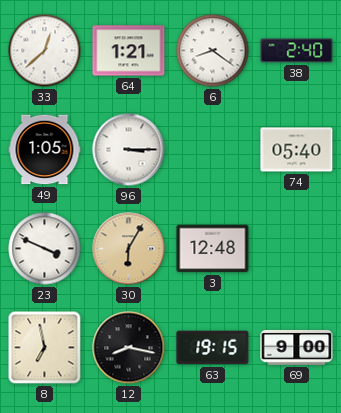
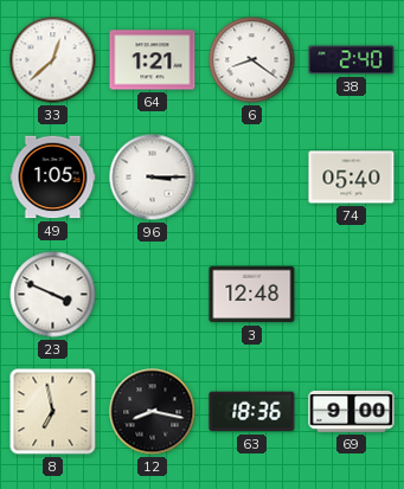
30: 6:05 -> none (129, 249)
63: 19:15 -> 18:36 (252, 412)
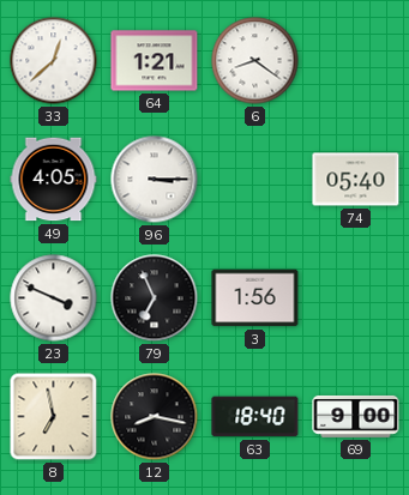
38: 2:40 -> none (352, 60)
49: 1:05 -> 4:05 (54, 180)
79: none -> 6:56 (155, 298)
3: 12:48 -> 1:56 (255, 298)
63: 18:36 -> 18:40 (255, 417)
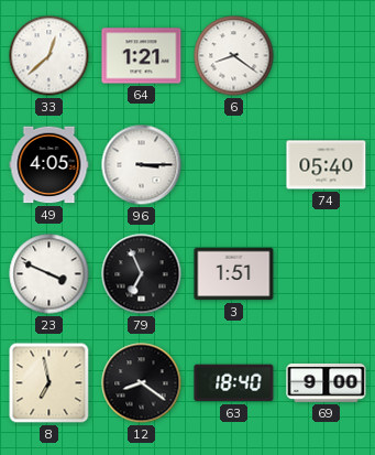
3: 1:56 -> 1:51 (234, 274)
12: 8:17 -> 8:21 (142, 383)
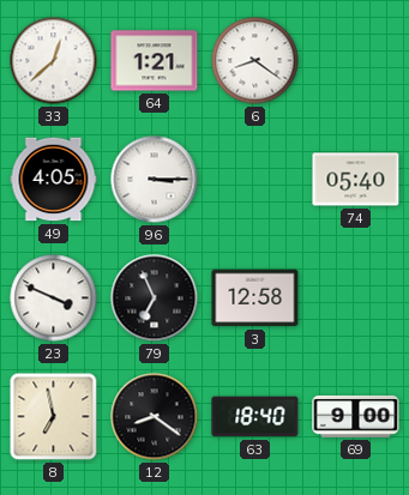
3: 1:51 -> 12:58 (255, 298)
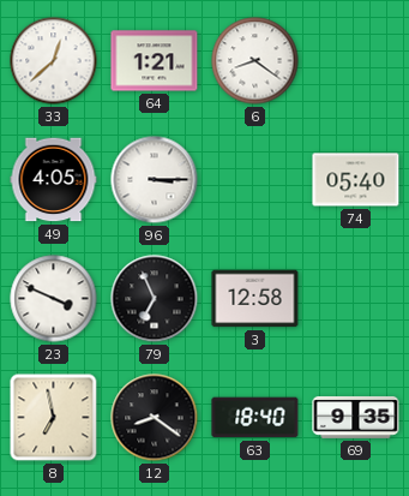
69: 9:00 -> 9:35 (356, 417)
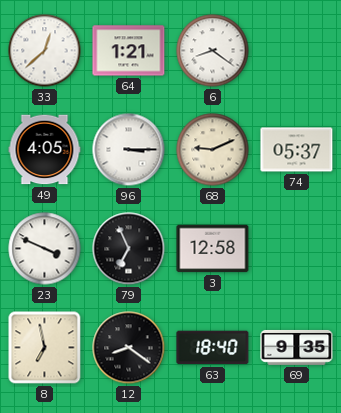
68: none -> 9:11 (213, 150)
74: 05:40 -> 05:37 (297, 150)
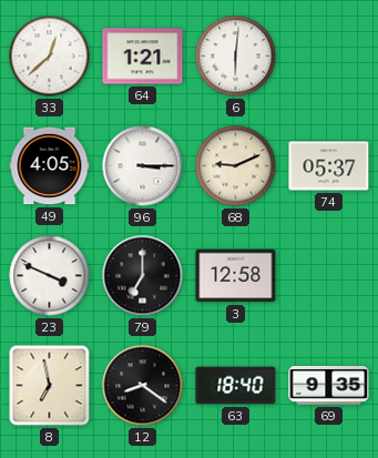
6: 8:21 -> 6:01 (236, 57)
79: 6:56 -> 7:00 (143, 276)
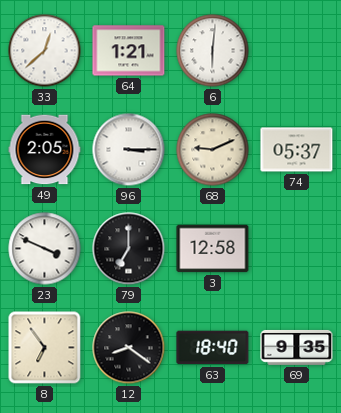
49: 4:05 -> 2:05 (45, 150)
8: 6:58 -> 6:54 (45, 348)
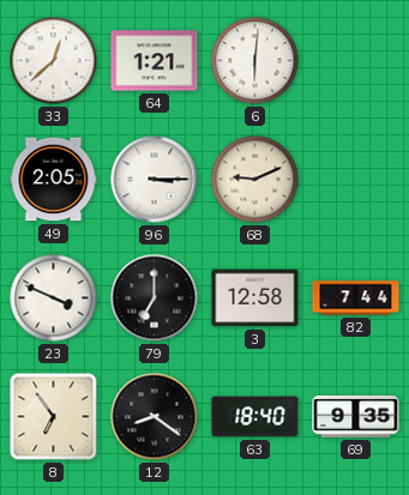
74: 05:37 -> none (297, 150)
82: none -> 7:44 (356, 298)
